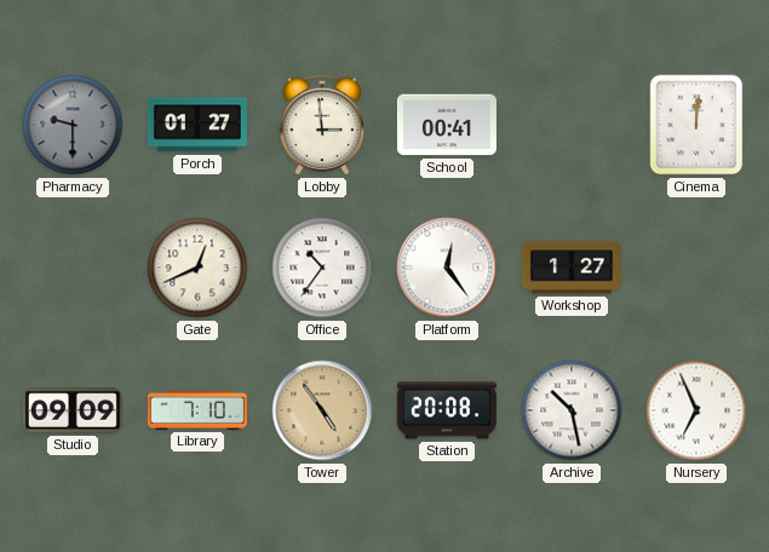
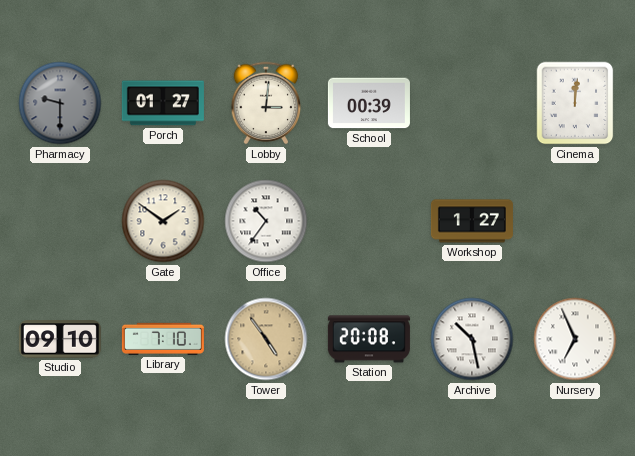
Lobby: 2:59 -> 3:01 (266, 103)
School: 00:41 -> 00:39 (369, 103)
Gate: 12:41 -> 1:51 (163, 221)
Platform: 12:24 -> none (447, 268)
Studio: 09:09 -> 09:10 (60, 339)
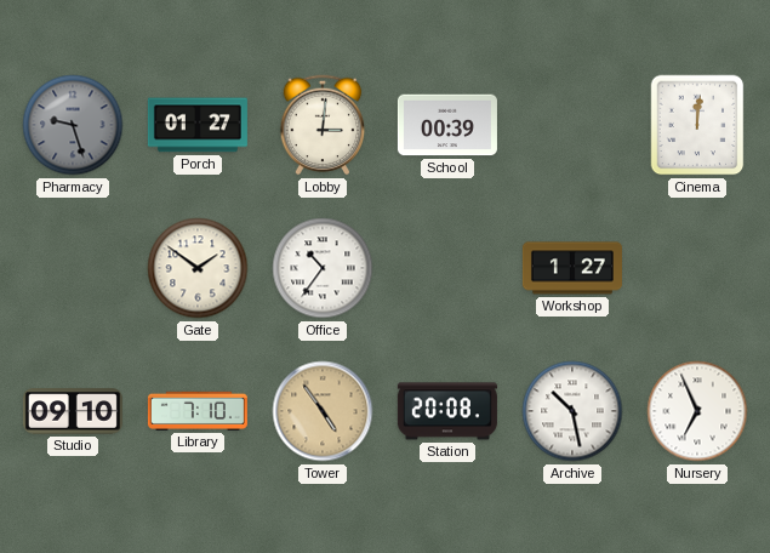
Pharmacy: 9:30 -> 9:27 (73, 125)
